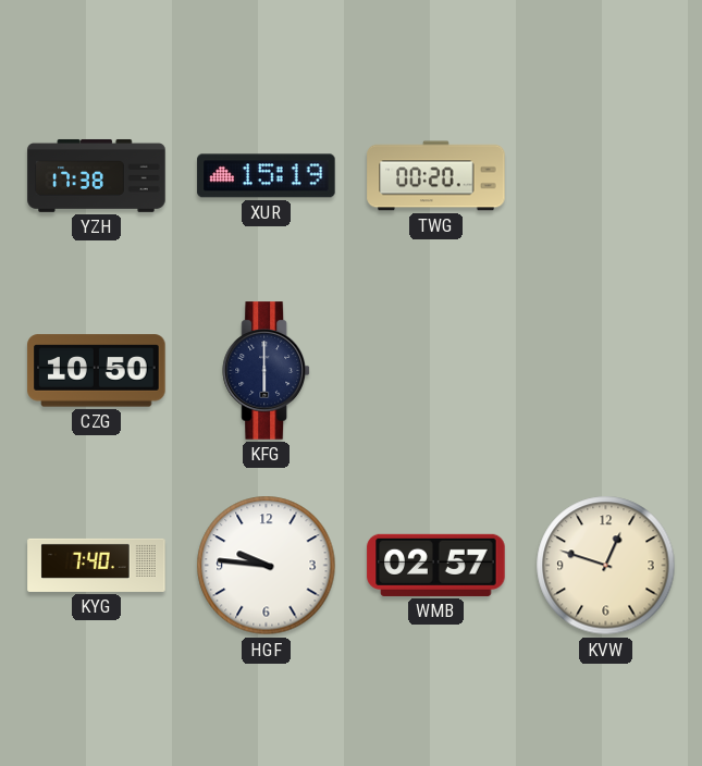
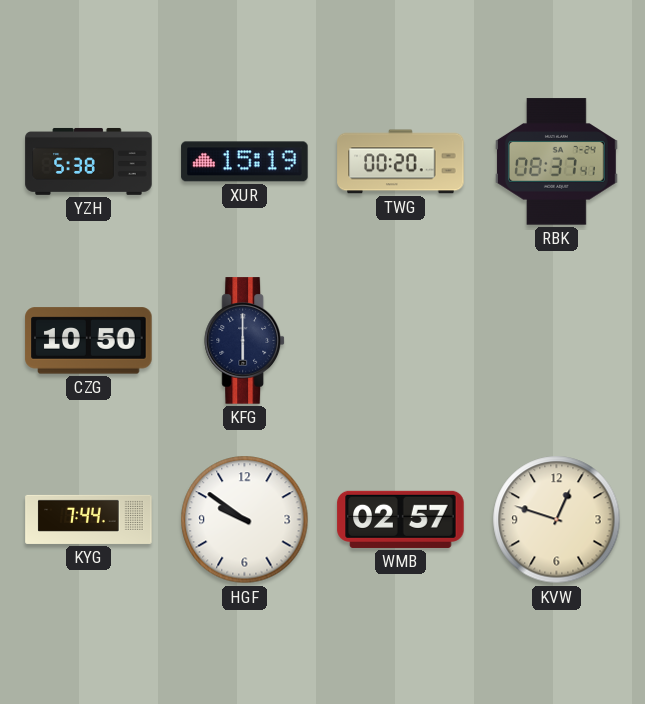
YZH: 17:38 -> 5:38 (89, 161)
RBK: none -> 08:37 (556, 162)
KYG: 7:40 -> 7:44 (89, 519)
HGF: 9:46 -> 9:51 (245, 520)
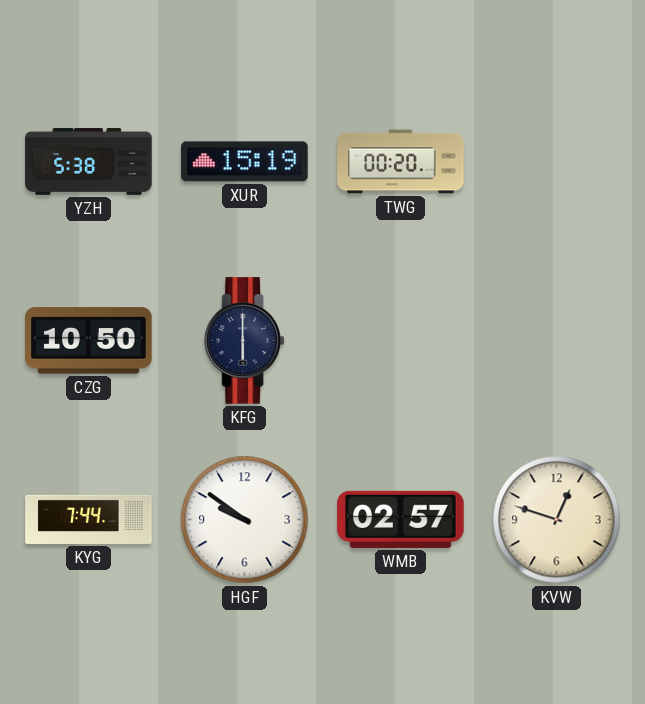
RBK: 08:37 -> none (556, 162)
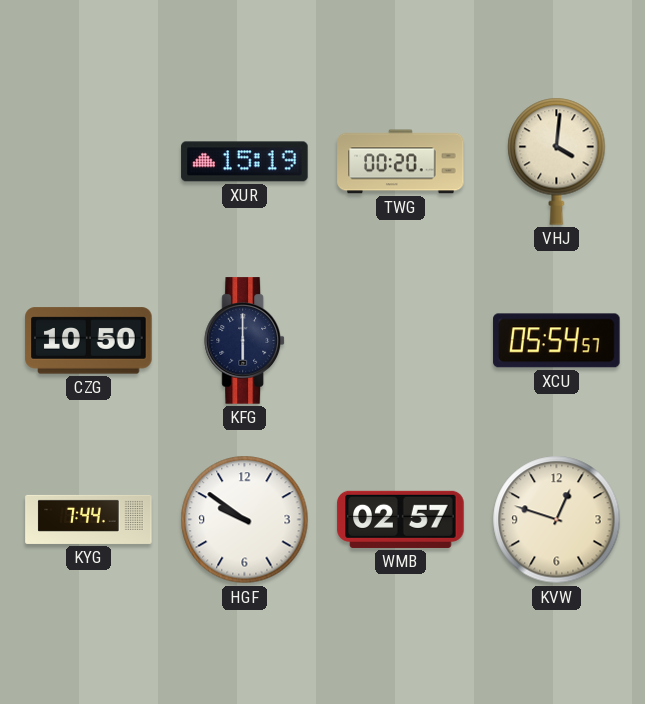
YZH: 5:38 -> none (89, 161)
VHJ: none -> 4:01 (557, 161)
XCU: none -> 05:54 (557, 341)
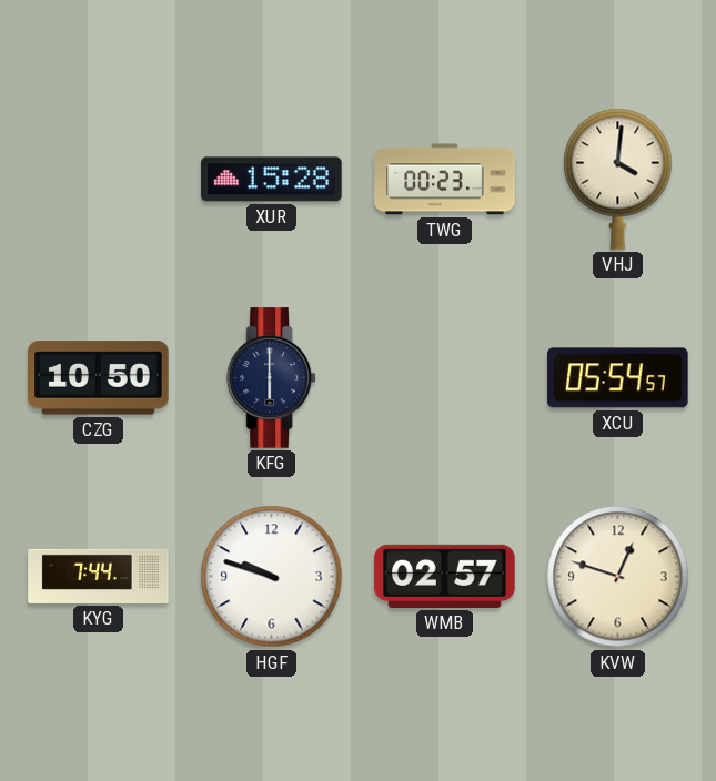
XUR: 15:19 -> 15:28 (272, 180)
TWG: 00:20 -> 00:23 (445, 180)
HGF: 9:51 -> 9:48 (272, 577)
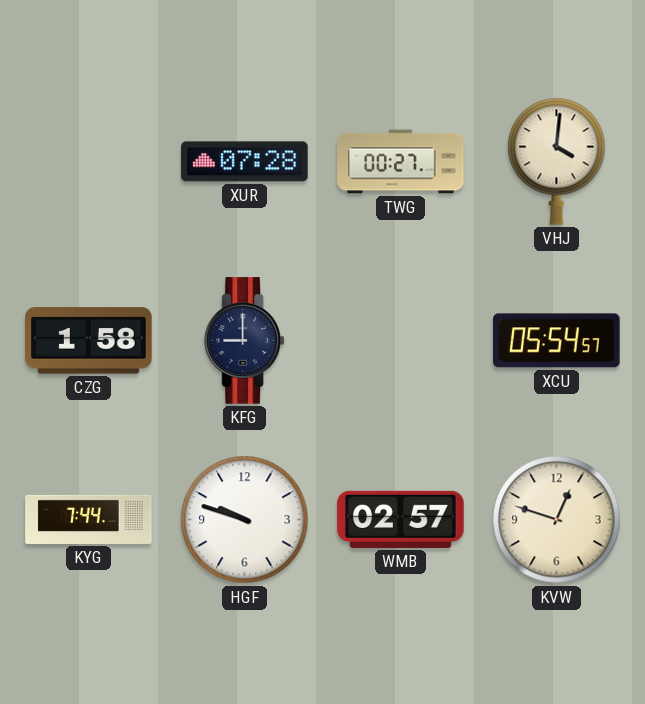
XUR: 15:28 -> 07:28 (245, 162)
TWG: 00:23 -> 00:27 (401, 162)
CZG: 10:50 -> 1:58 (89, 341)
KFG: 6:00 -> 9:00 (244, 341)
